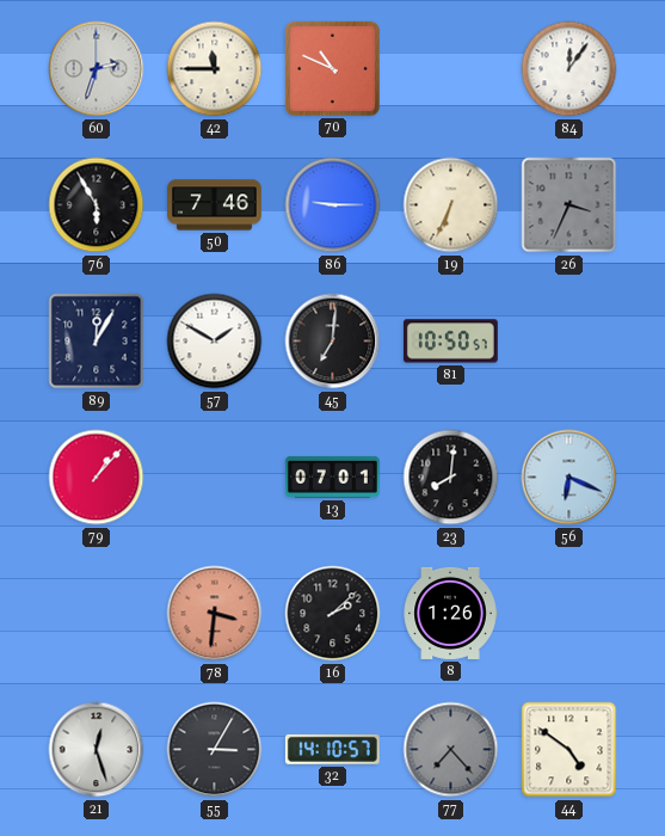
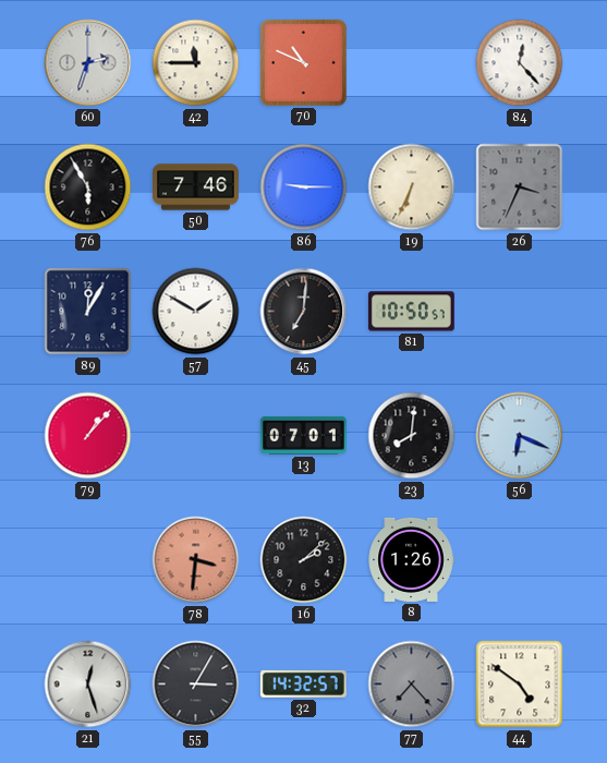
84: 12:06 -> 12:23 (520, 63)
32: 14:10 -> 14:32 (303, 683)
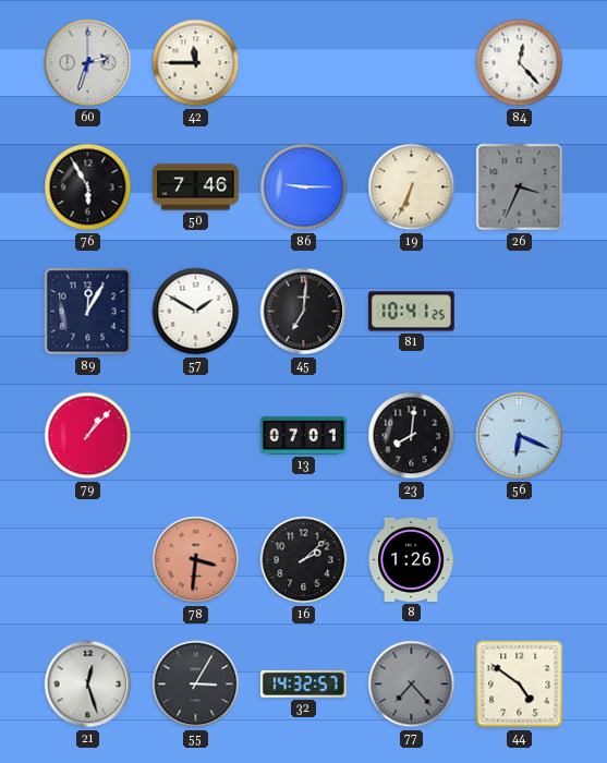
70: 10:49 -> none (303, 62)
81: 10:50 -> 10:41 (411, 312)
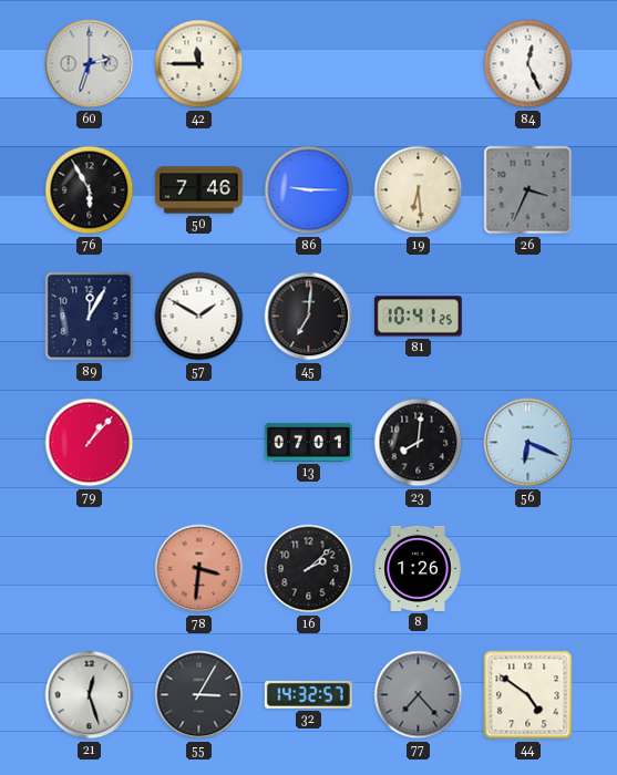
84: 12:23 -> 12:26 (528, 64)
19: 6:34 -> 6:29 (419, 190)
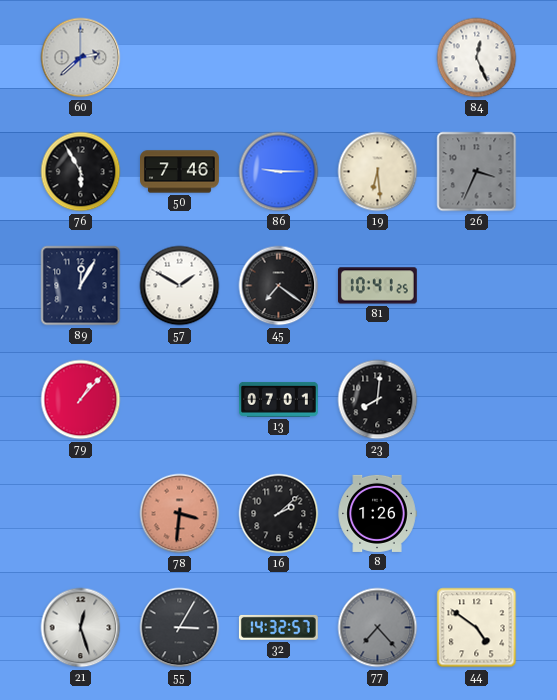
60: 2:33 -> 2:38 (81, 58)
42: 11:45 -> none (199, 64)
45: 7:01 -> 7:21 (279, 286)
56: 6:19 -> none (528, 443)
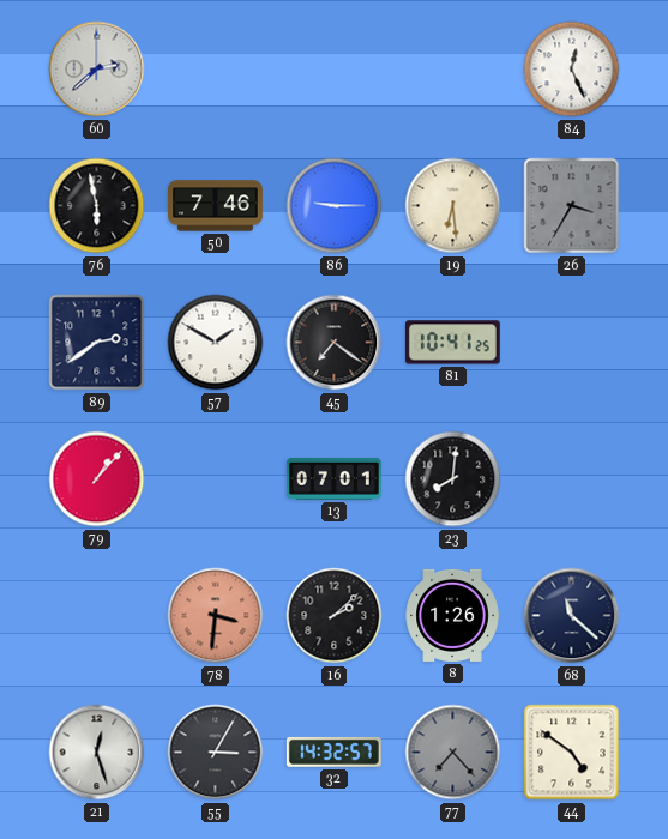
76: 5:55 -> 5:58 (97, 206)
26: 3:34 -> 3:35 (572, 206)
89: 12:05 -> 2:39 (97, 343)
68: none -> 11:22 (572, 616)
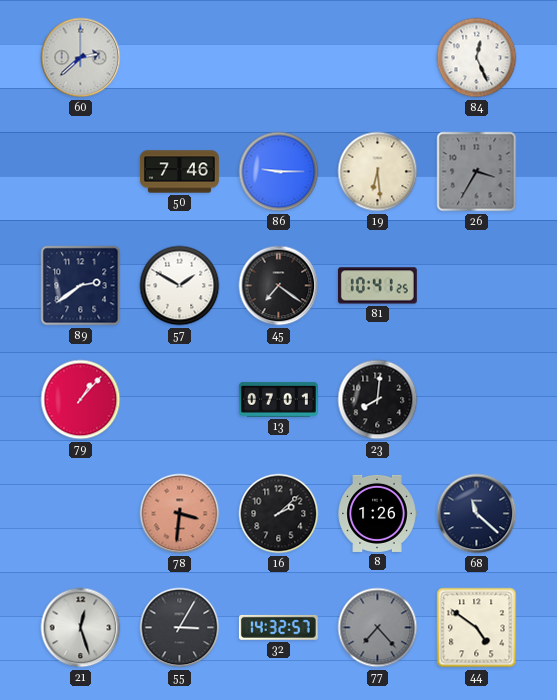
76: 5:58 -> none (97, 206)
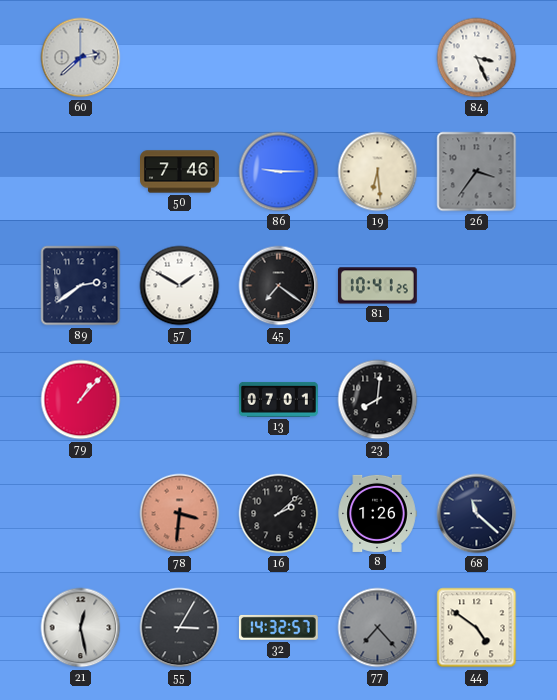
84: 12:26 -> 3:26 (477, 58)
26: 3:35 -> 3:36 (477, 172)
21: 12:27 -> 12:28 (81, 628)
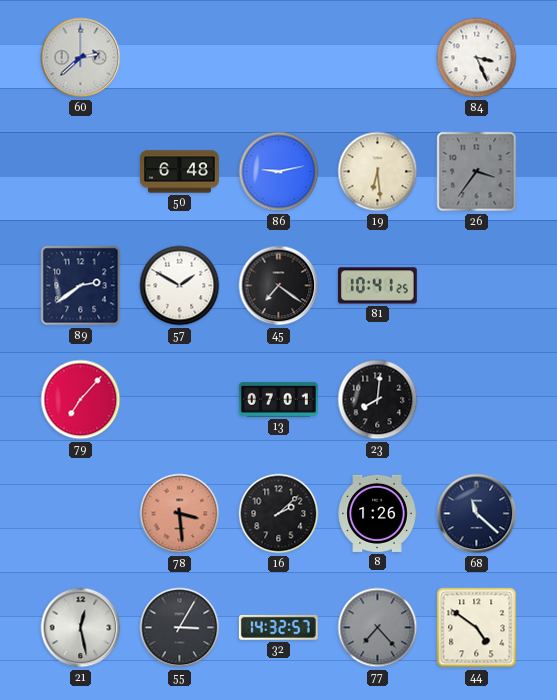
50: 7:46 -> 6:48 (180, 172)
86: 9:15 -> 9:13 (279, 172)
79: 1:07 -> 7:07 (81, 400)
78: 3:31 -> 3:29 (180, 514)
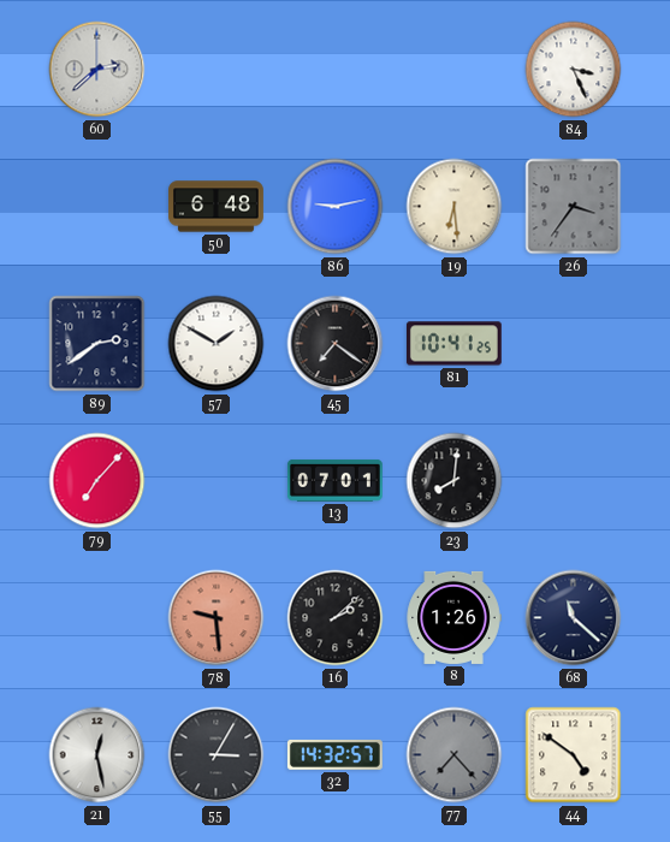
78: 3:29 -> 9:29 (217, 618)
